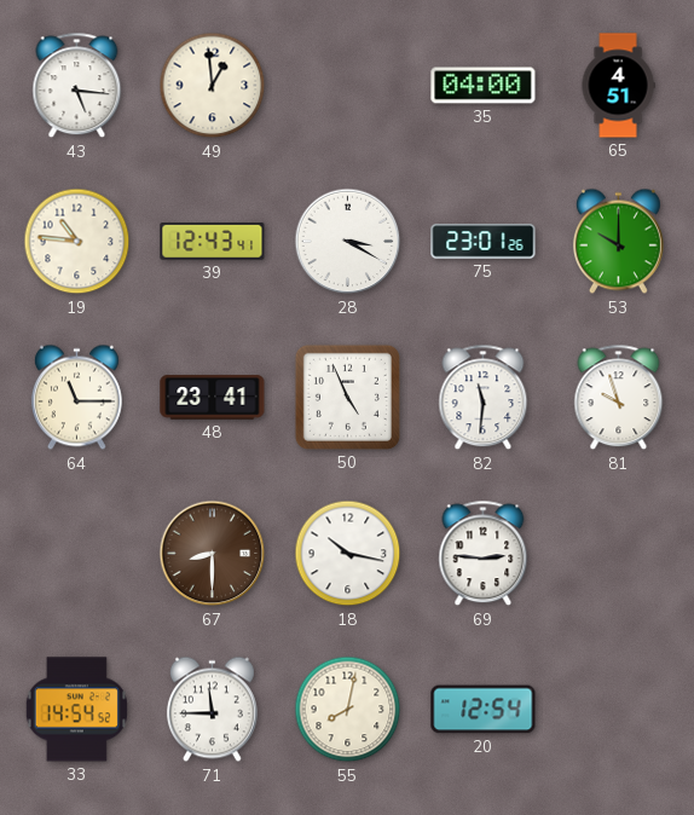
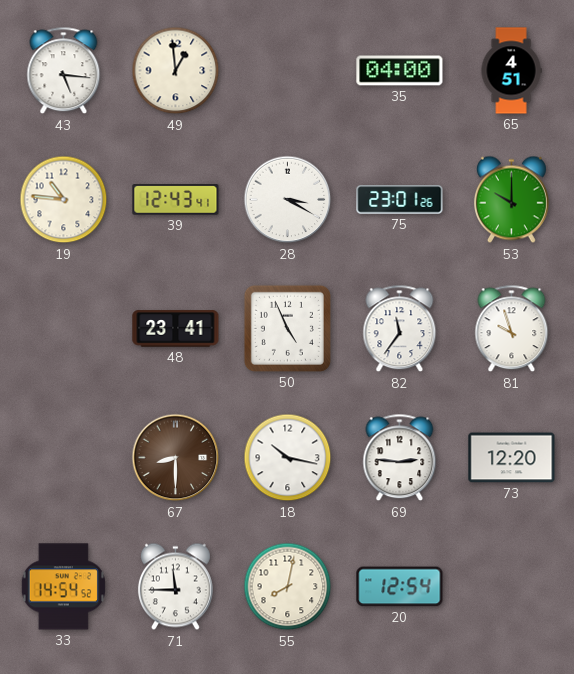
64: 11:15 -> none (76, 398)
82: 11:31 -> 11:36 (400, 329)
73: none -> 12:20 (512, 458)
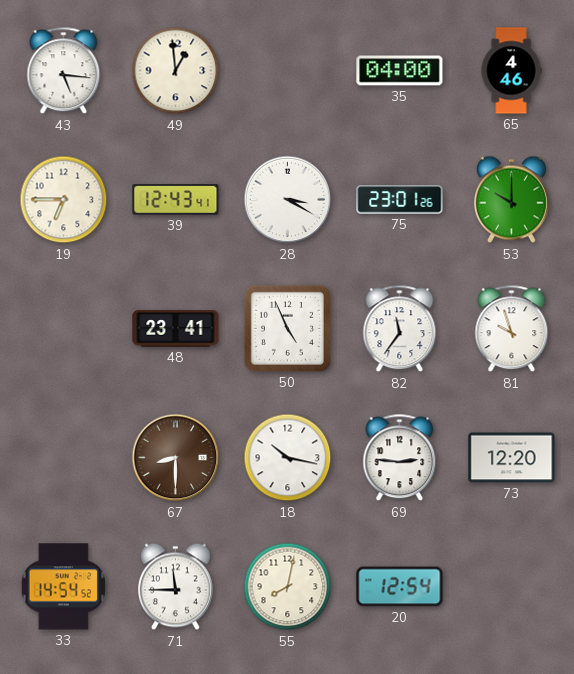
65: 4:51 -> 4:46 (511, 71)
19: 10:46 -> 6:45 (64, 200)
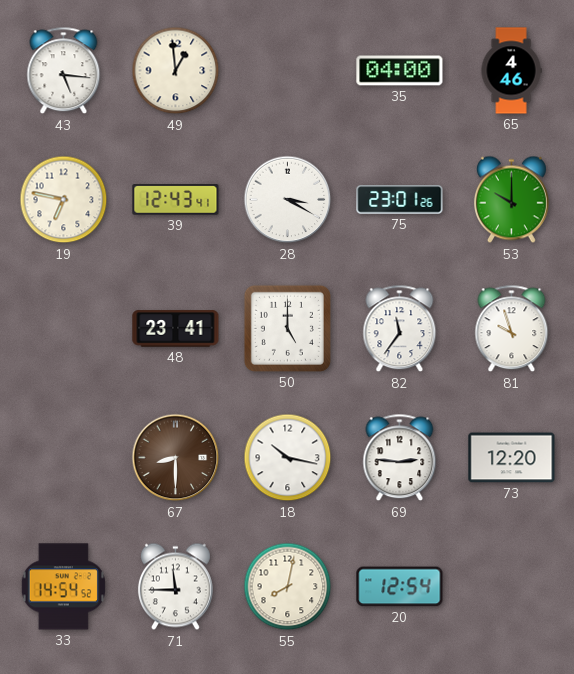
19: 6:45 -> 6:47 (64, 200)
50: 4:56 -> 5:00 (287, 328)
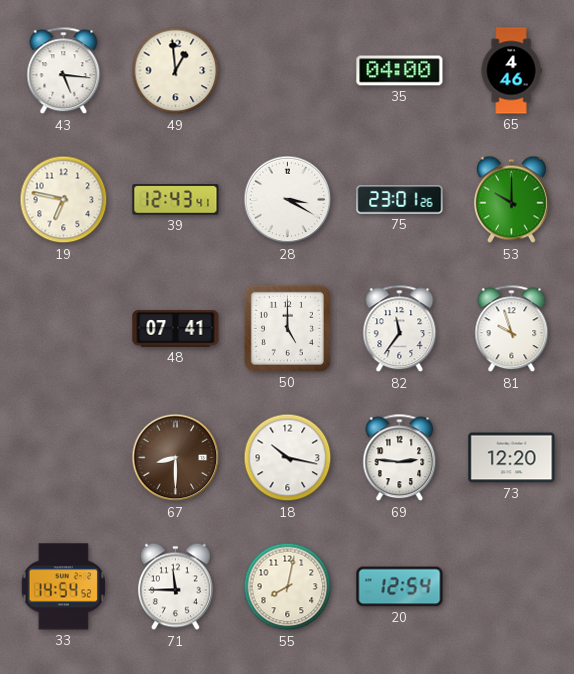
48: 23:41 -> 07:41 (176, 329)
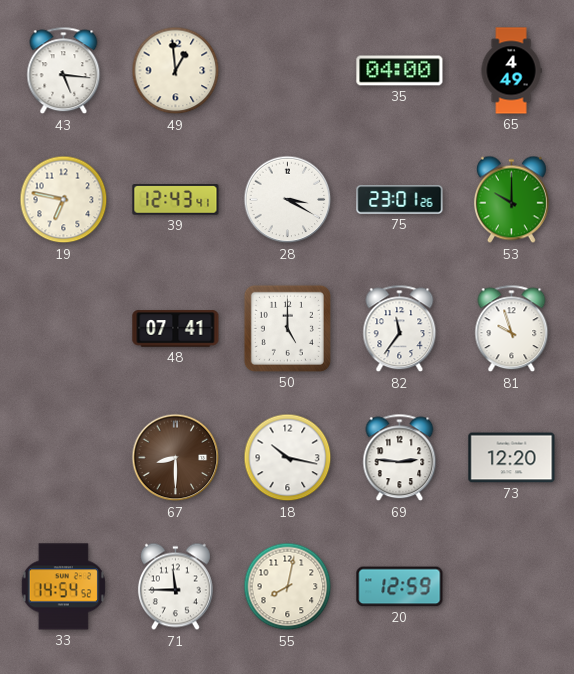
65: 4:46 -> 4:49 (511, 71)
20: 12:54 -> 12:59 (400, 587)
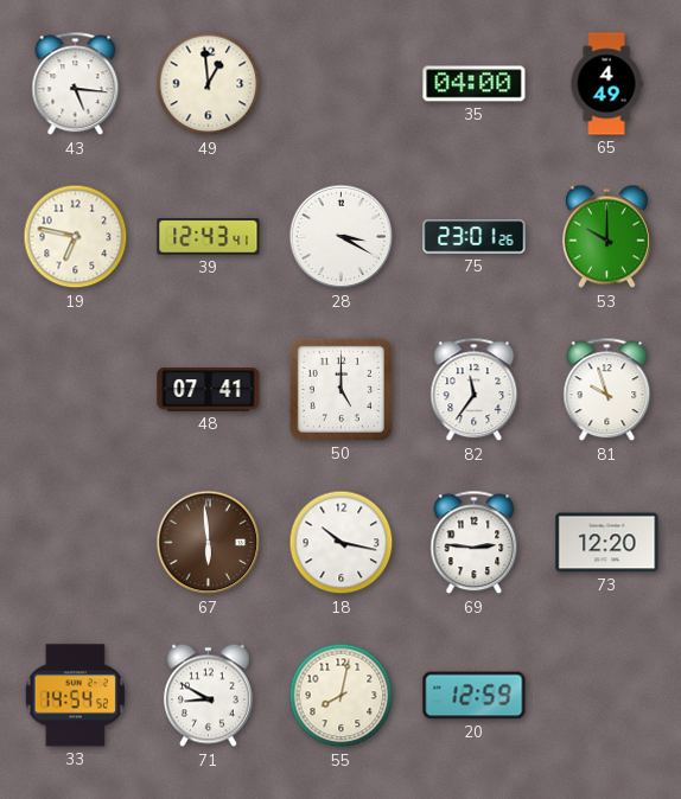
67: 8:30 -> 5:59 (209, 543)
71: 11:45 -> 8:50 (208, 696)
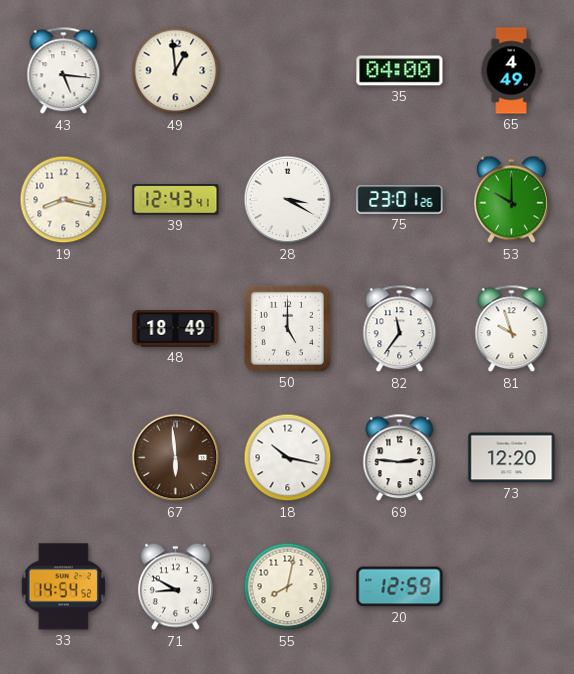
19: 6:47 -> 8:17 (64, 200)
48: 07:41 -> 18:49 (176, 329)
